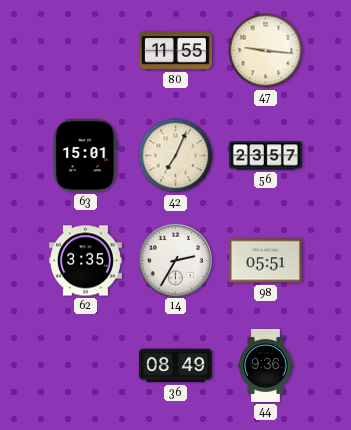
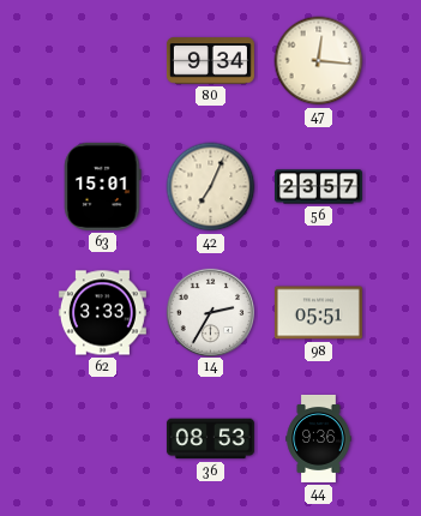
80: 11:55 -> 9:34 (210, 61)
47: 9:16 -> 12:16 (319, 61)
62: 3:35 -> 3:33 (102, 313)
36: 08:49 -> 08:53 (210, 439)
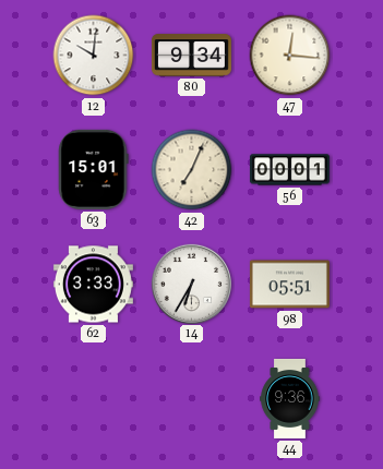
12: none -> 10:01 (94, 56)
56: 23:57 -> 00:01 (289, 170)
14: 2:35 -> 6:35 (191, 284)
36: 08:53 -> none (210, 439)
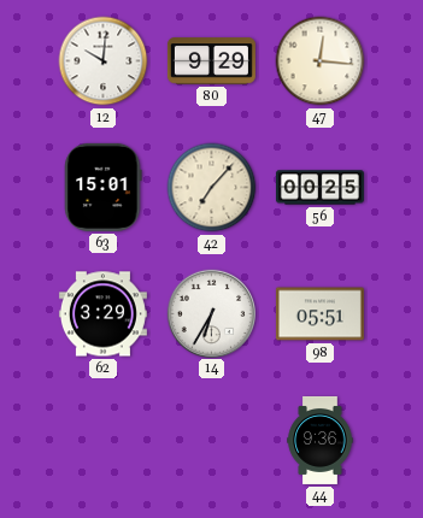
80: 9:34 -> 9:29 (211, 61)
42: 7:04 -> 7:07 (212, 188)
56: 00:01 -> 00:25 (319, 188)
62: 3:33 -> 3:29 (102, 314)
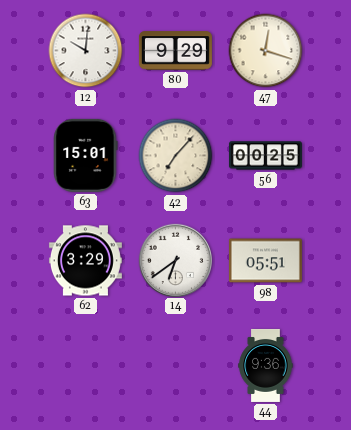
47: 12:16 -> 12:18 (266, 51)
14: 6:35 -> 6:39 (175, 260)
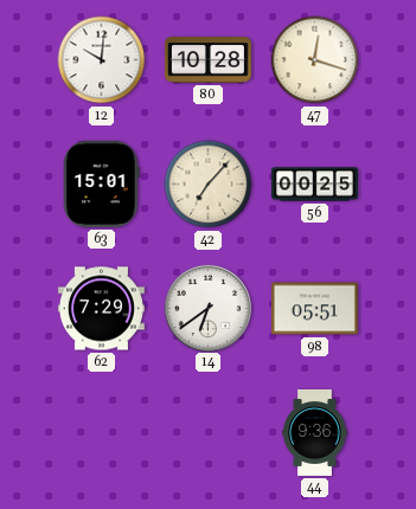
80: 9:29 -> 10:28 (207, 60)
62: 3:29 -> 7:29 (101, 309)
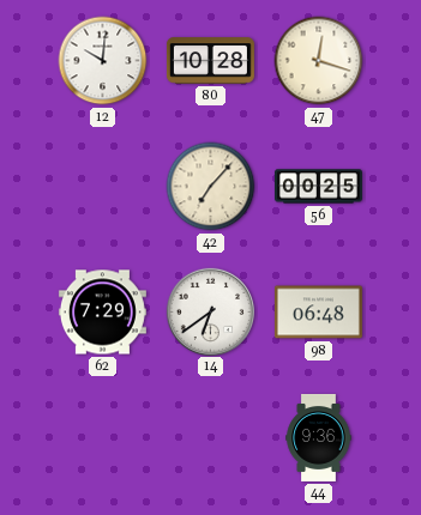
63: 15:01 -> none (102, 183)
98: 05:51 -> 06:48 (318, 313)
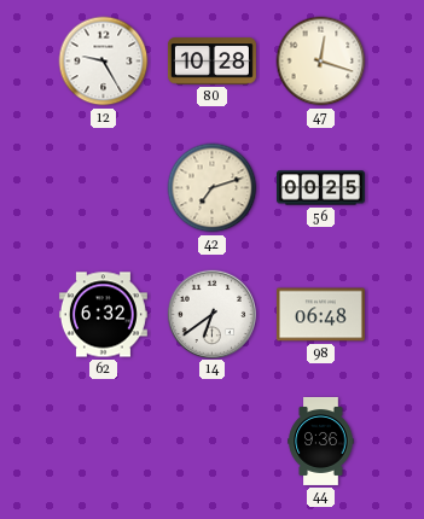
12: 10:01 -> 9:25 (104, 62)
42: 7:07 -> 7:12 (213, 188)
62: 7:29 -> 6:32 (103, 315)
